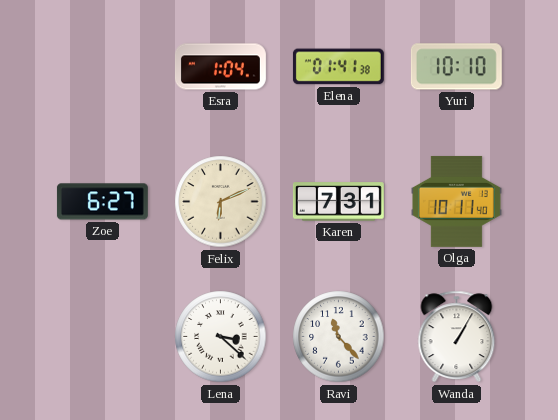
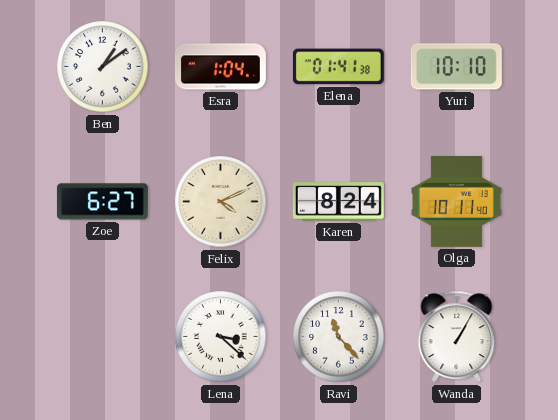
Ben: none -> 1:09 (103, 67)
Felix: 6:11 -> 4:11 (221, 202)
Karen: 7:31 -> 8:24 (338, 202)
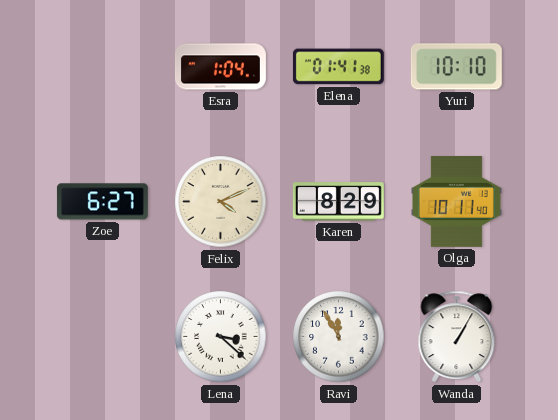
Ben: 1:09 -> none (103, 67)
Karen: 8:24 -> 8:29 (338, 202)
Ravi: 11:23 -> 11:55 (339, 337)
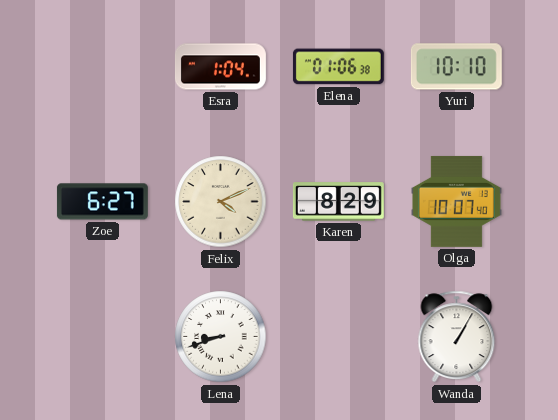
Elena: 01:41 -> 01:06 (338, 67)
Olga: 10:11 -> 10:07 (456, 201)
Lena: 3:22 -> 8:42 (221, 337)
Ravi: 11:55 -> none (339, 337)
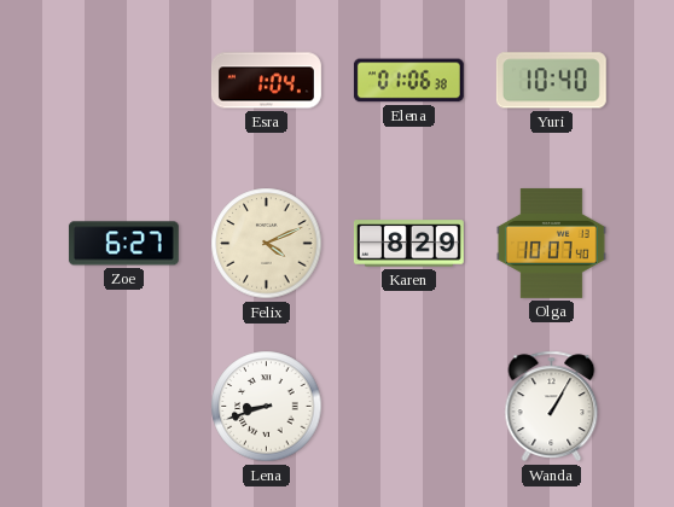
Yuri: 10:10 -> 10:40 (551, 81)
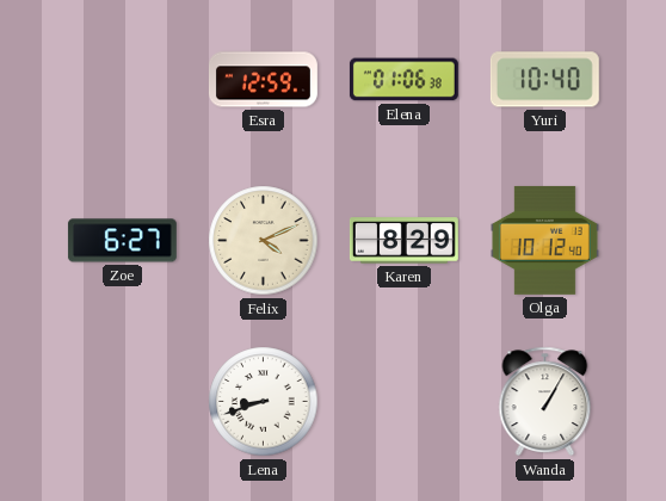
Esra: 1:04 -> 12:59 (263, 80)
Olga: 10:07 -> 10:12 (544, 240)
